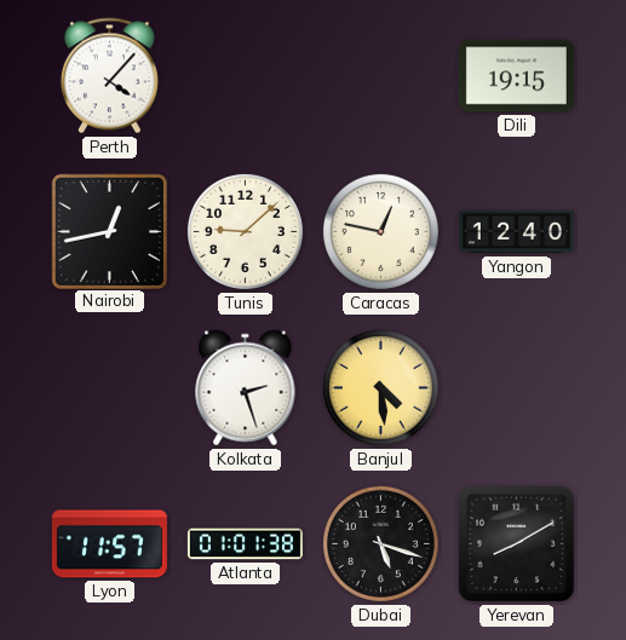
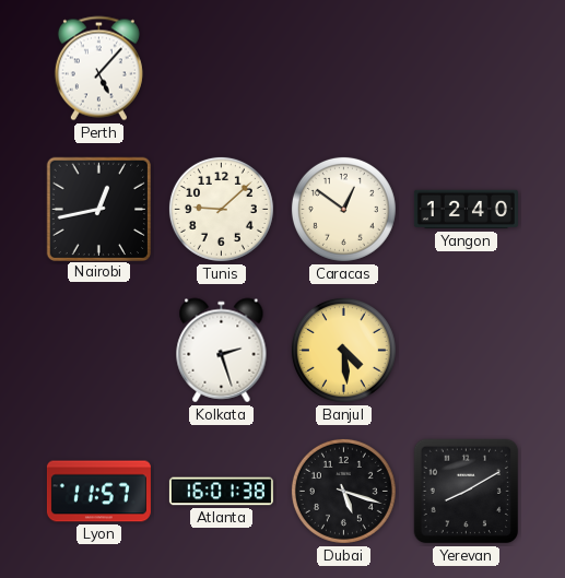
Perth: 4:07 -> 5:07 (98, 69)
Dili: 19:15 -> none (516, 76)
Caracas: 12:47 -> 12:51 (343, 209)
Atlanta: 01:01 -> 16:01 (221, 492)
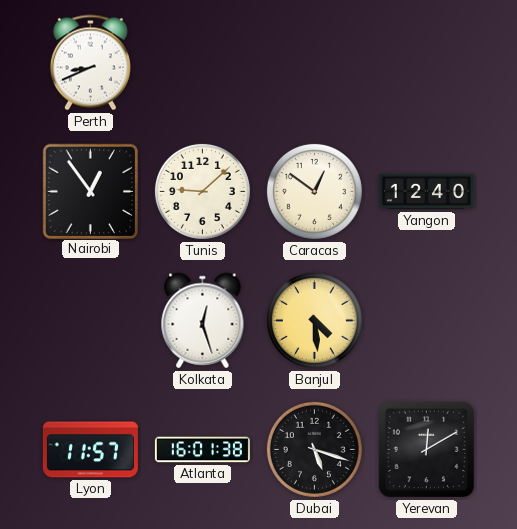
Perth: 5:07 -> 8:41 (90, 63)
Nairobi: 12:43 -> 12:54 (90, 191)
Kolkata: 2:27 -> 12:27 (203, 321)
Yerevan: 8:10 -> 12:10 (427, 450)
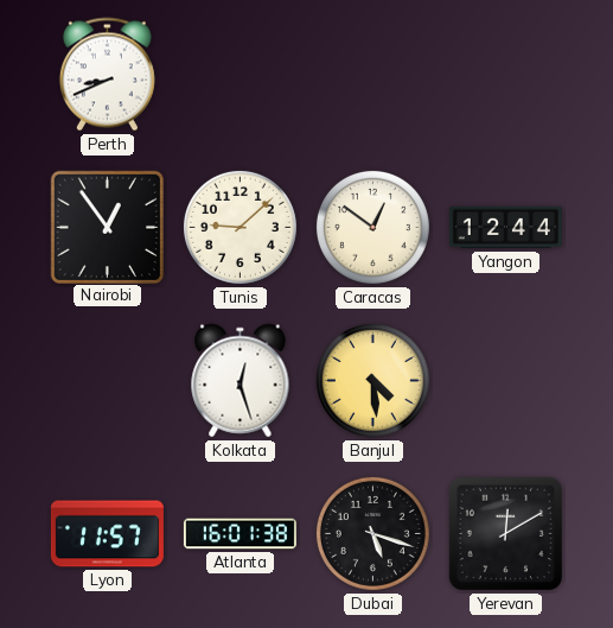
Yangon: 12:40 -> 12:44 (505, 228)
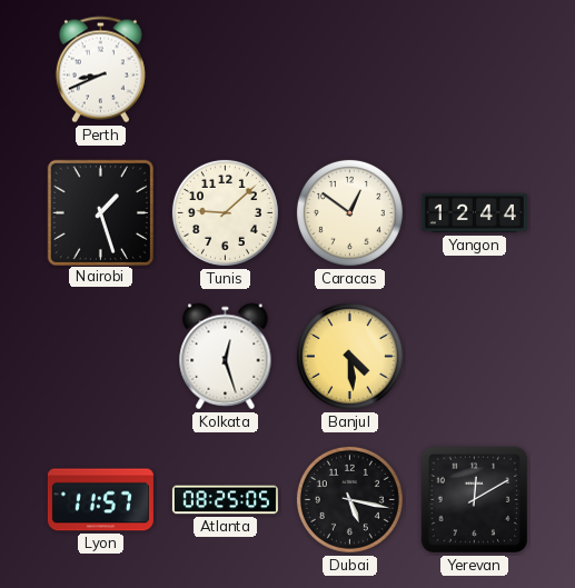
Nairobi: 12:54 -> 1:27 (100, 212)
Atlanta: 16:01 -> 08:25 (225, 500)
Dubai: 5:18 -> 5:17 (349, 499)
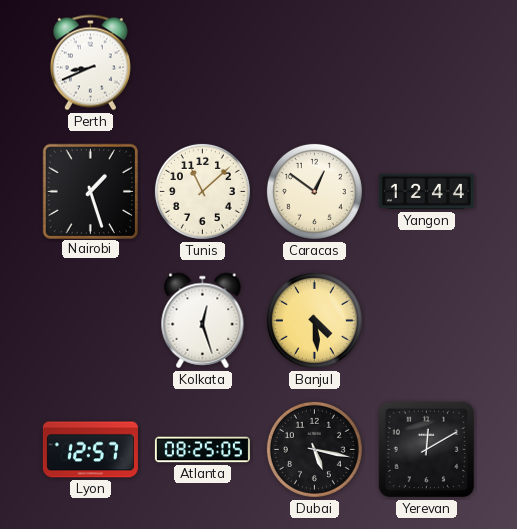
Tunis: 9:08 -> 11:08 (202, 191)
Lyon: 11:57 -> 12:57 (90, 450)
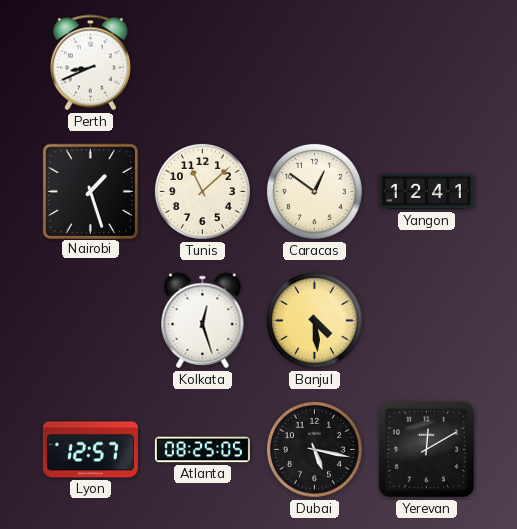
Yangon: 12:44 -> 12:41 (426, 192)
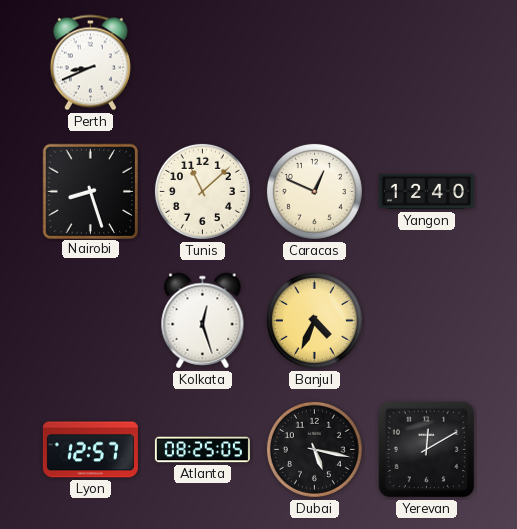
Nairobi: 1:27 -> 8:27 (90, 191)
Caracas: 12:51 -> 12:49 (314, 191)
Yangon: 12:41 -> 12:40 (426, 192)
Banjul: 4:29 -> 4:34 (314, 320)
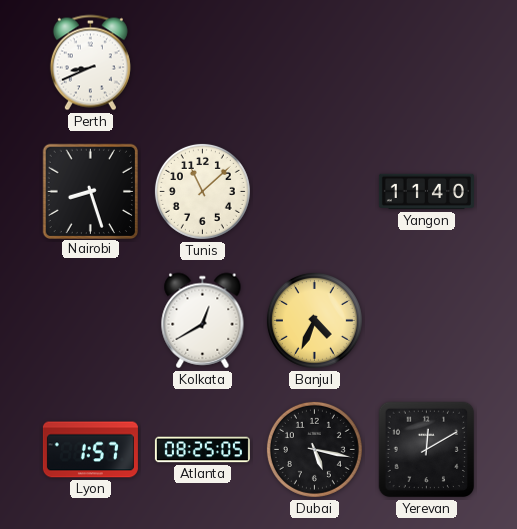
Caracas: 12:49 -> none (314, 191)
Yangon: 12:40 -> 11:40 (426, 192)
Kolkata: 12:27 -> 12:40 (203, 321)
Lyon: 12:57 -> 1:57 (90, 450)
